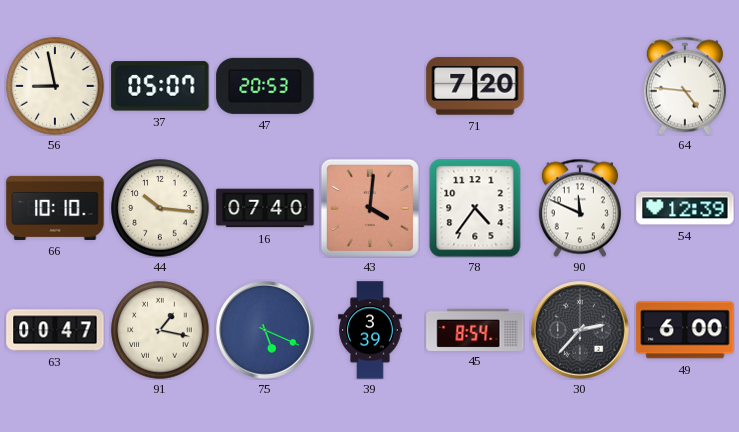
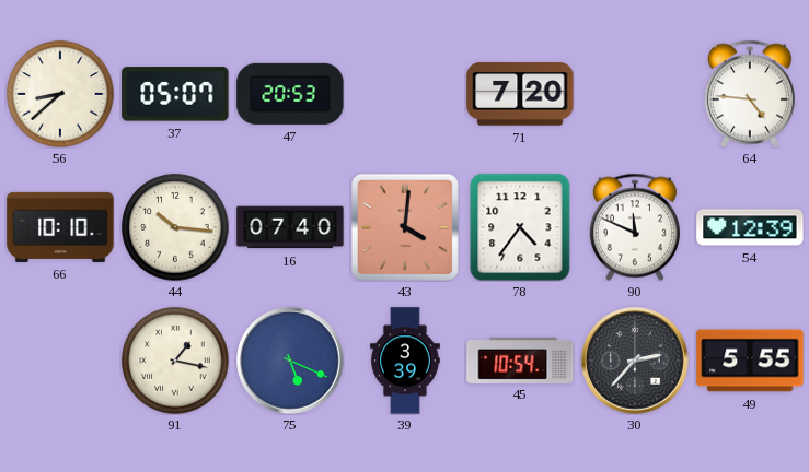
56: 8:58 -> 8:38 (60, 94)
63: 00:47 -> none (55, 330)
45: 8:54 -> 10:54 (520, 359)
49: 6:00 -> 5:55 (750, 361)
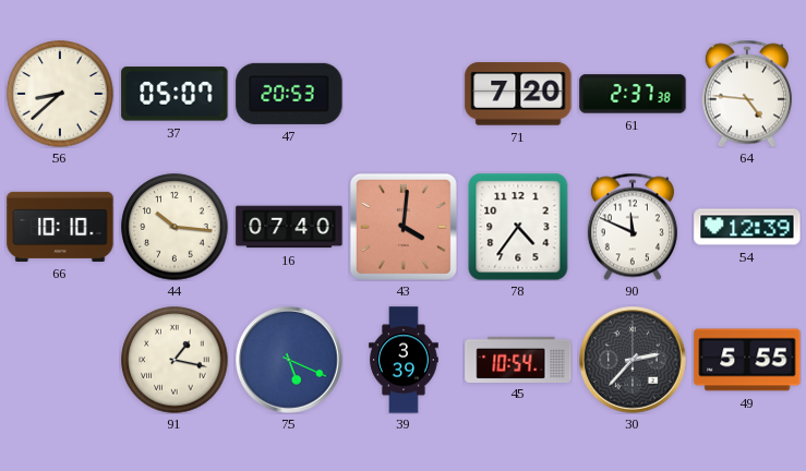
61: none -> 2:37 (633, 94)
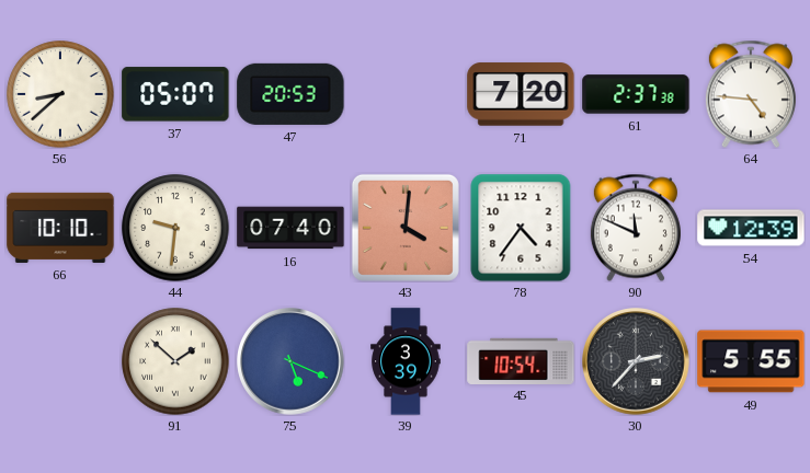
44: 10:16 -> 9:31 (175, 228)
91: 1:17 -> 1:52 (175, 361)
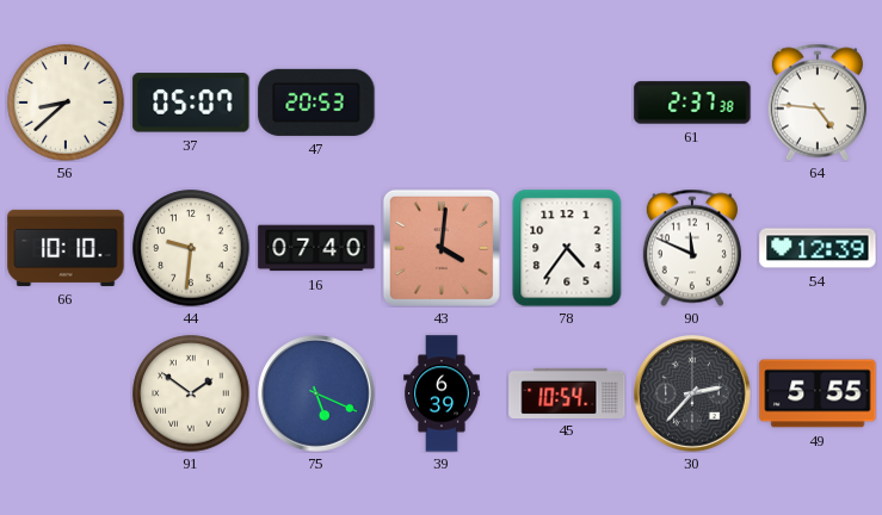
71: 7:20 -> none (521, 94)
91: 1:52 -> 1:51 (191, 393)
39: 3:39 -> 6:39 (442, 393)
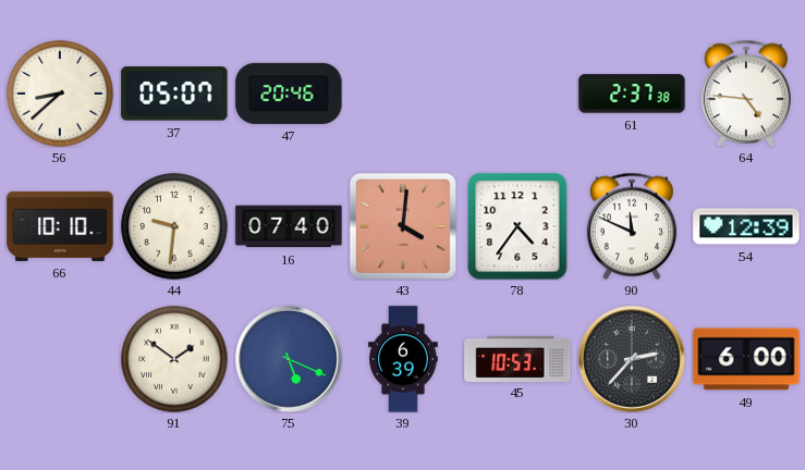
47: 20:53 -> 20:46 (289, 94)
45: 10:54 -> 10:53 (517, 358)
49: 5:55 -> 6:00 (746, 359)
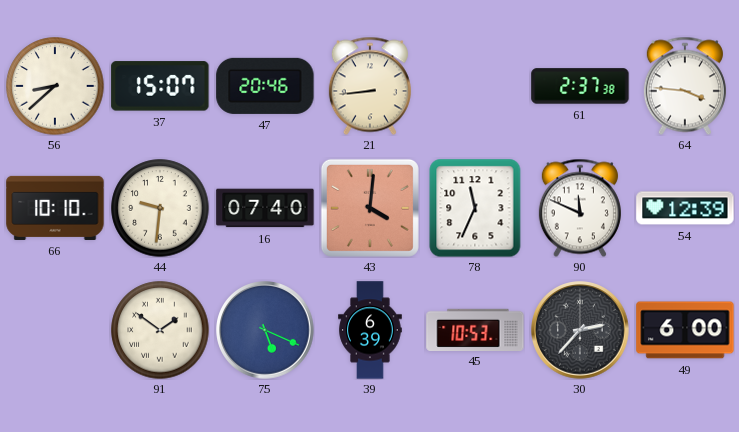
37: 05:07 -> 15:07 (160, 86)
21: none -> 8:44 (370, 86)
64: 4:46 -> 3:46 (685, 86)
78: 4:36 -> 11:34 (475, 208)
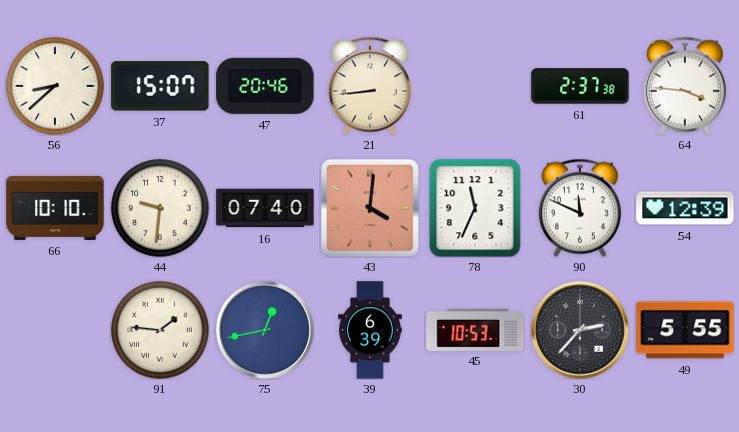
91: 1:51 -> 1:46 (160, 330)
75: 5:19 -> 12:43 (265, 330)
49: 6:00 -> 5:55 (685, 330)
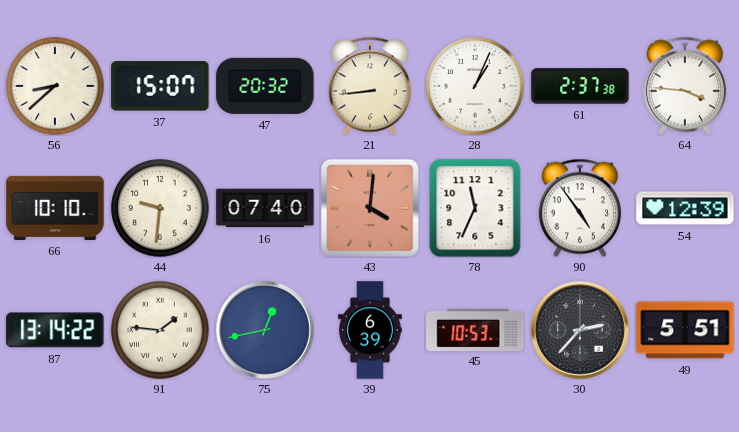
47: 20:46 -> 20:32 (265, 86)
28: none -> 1:04 (475, 86)
90: 11:49 -> 4:54 (580, 208)
87: none -> 13:14 (55, 330)
49: 5:55 -> 5:51 (685, 330)
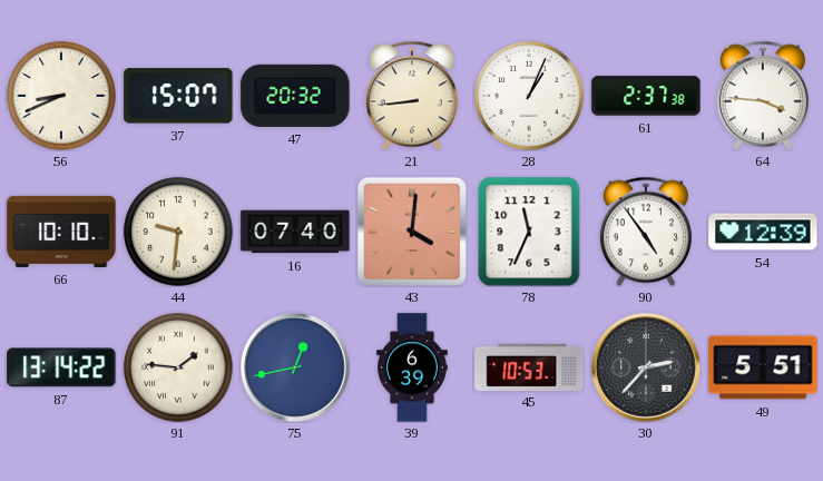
56: 8:38 -> 8:41 (61, 96)
